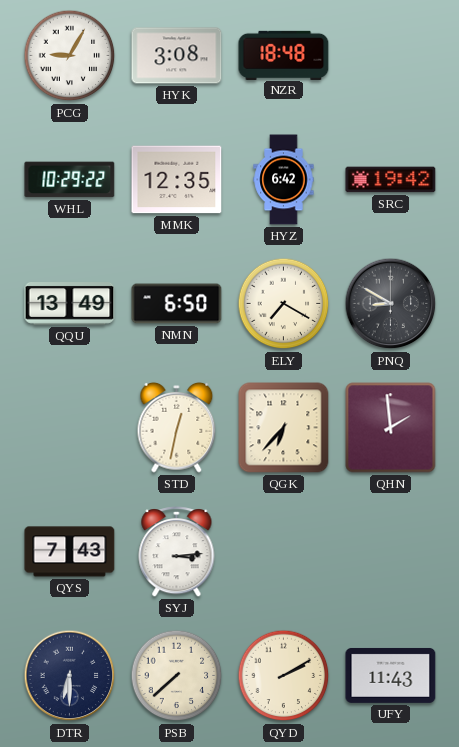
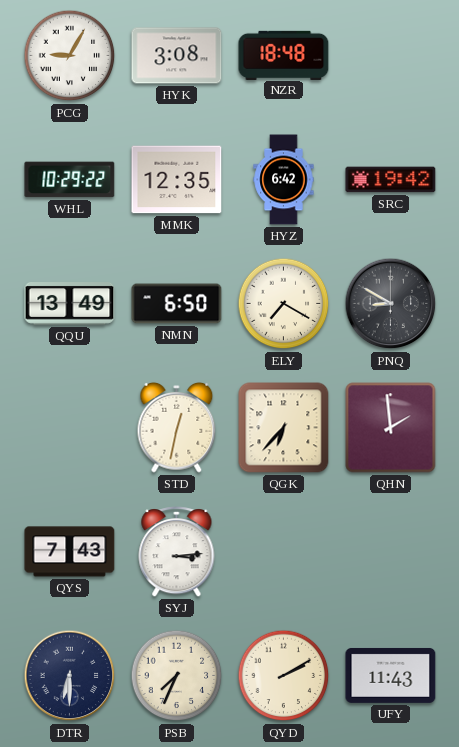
PSB: 7:38 -> 7:34 (177, 676)
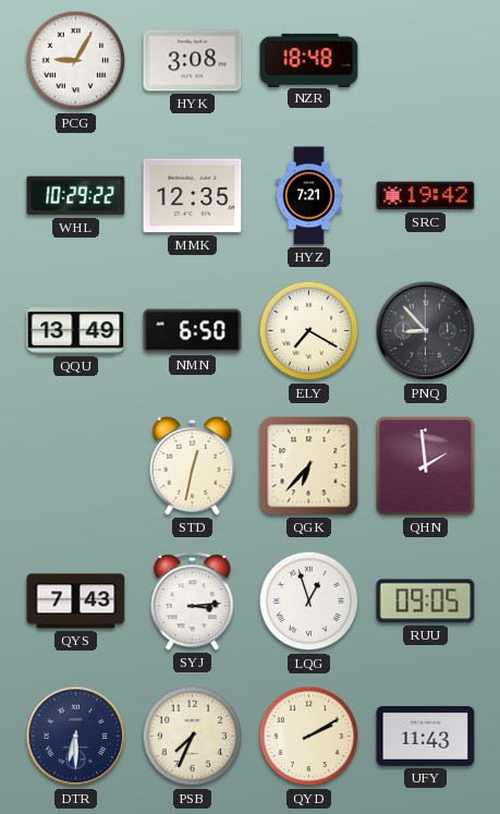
HYZ: 6:42 -> 7:21 (309, 196)
PNQ: 8:50 -> 8:53 (426, 331)
LQG: none -> 12:57 (309, 602)
RUU: none -> 09:05 (426, 602)
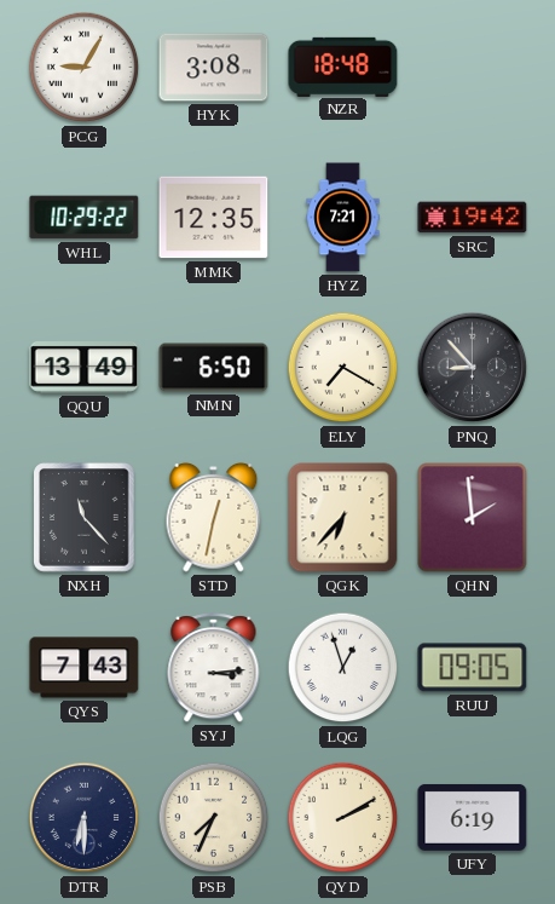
NXH: none -> 11:23 (85, 518)
UFY: 11:43 -> 6:19 (473, 817)
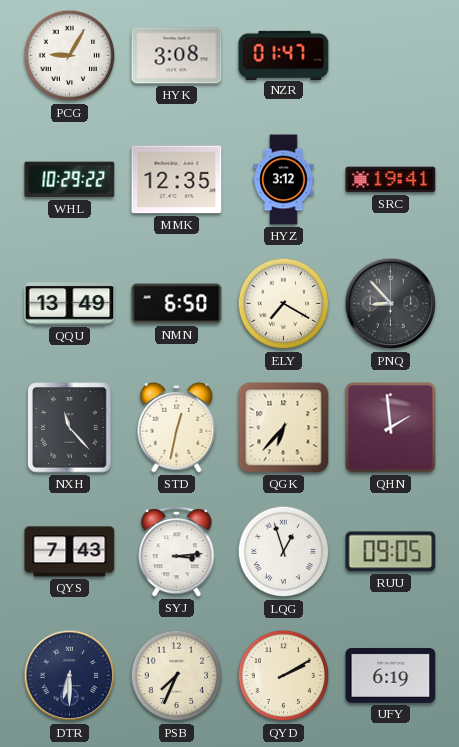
NZR: 18:48 -> 01:47 (284, 55)
HYZ: 7:21 -> 3:12 (284, 180)
SRC: 19:42 -> 19:41 (391, 180)
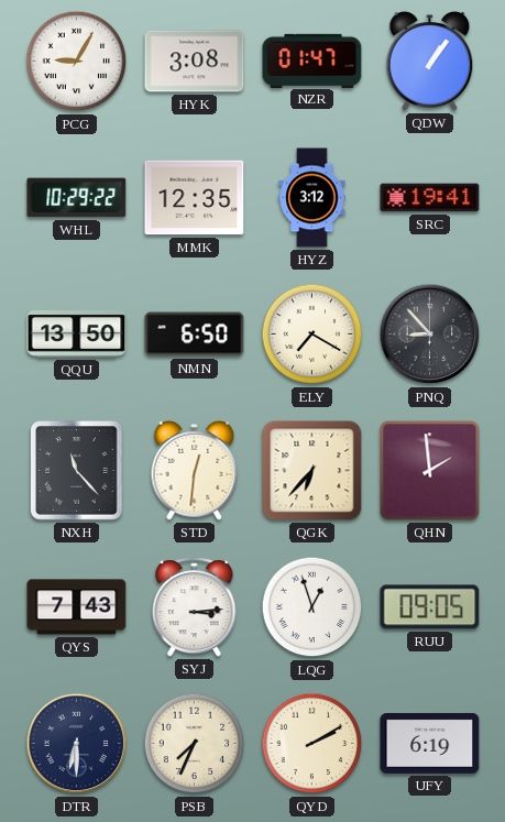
QDW: none -> 1:06 (430, 62)
QQU: 13:49 -> 13:50 (77, 335)
STD: 12:32 -> 12:31 (195, 471)
